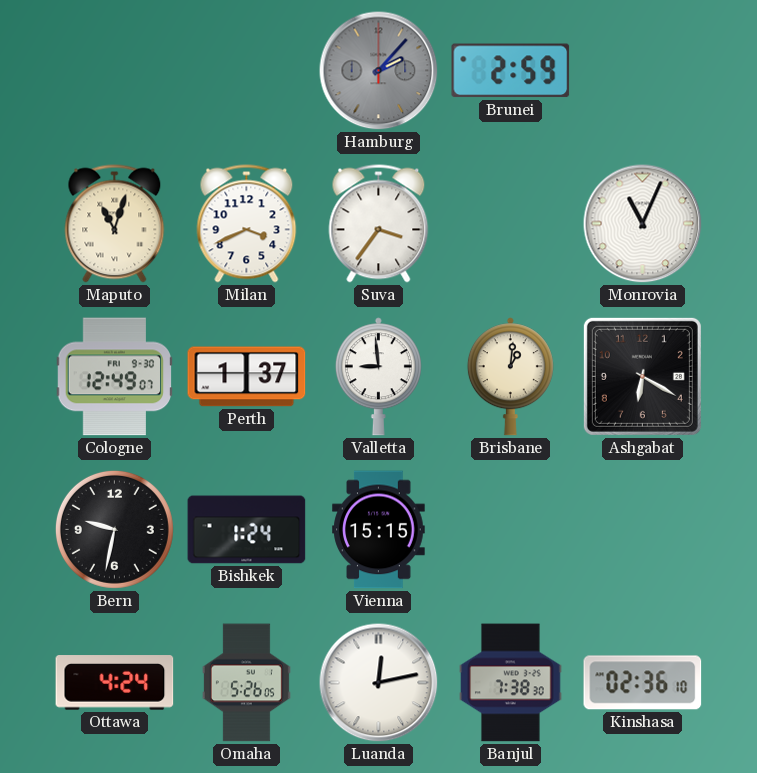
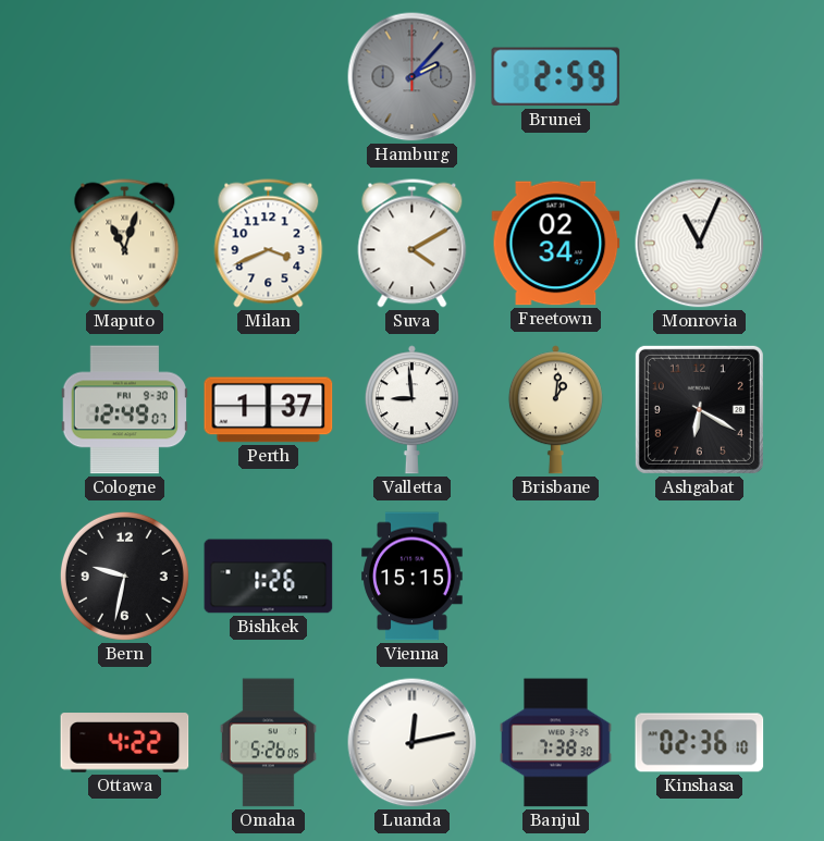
Suva: 3:36 -> 4:10 (413, 244)
Freetown: none -> 02:34 (556, 244)
Bishkek: 1:24 -> 1:26 (269, 577)
Ottawa: 4:24 -> 4:22 (125, 743)
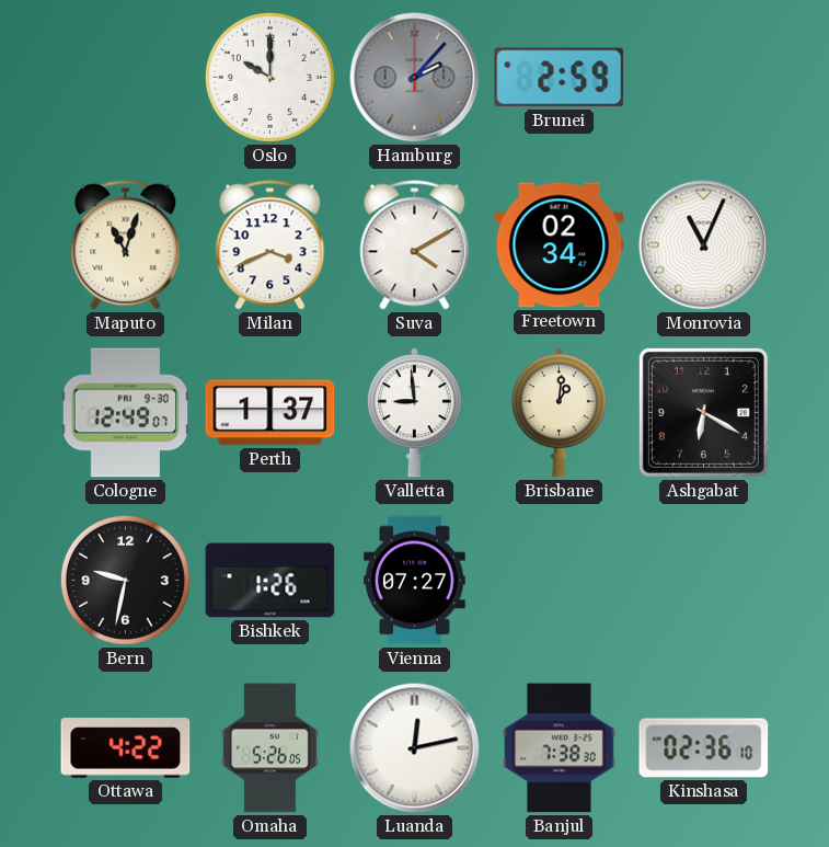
Oslo: none -> 10:00 (269, 77)
Vienna: 15:15 -> 07:27 (415, 581)
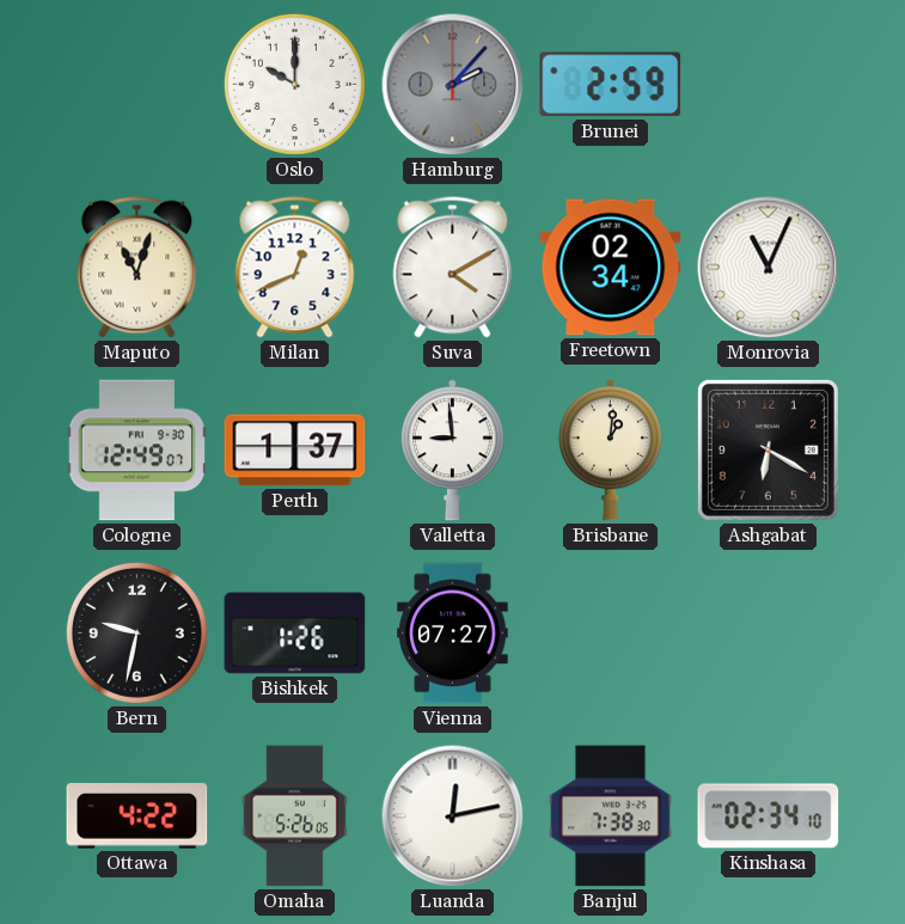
Milan: 3:41 -> 12:41 (295, 268)
Kinshasa: 02:36 -> 02:34 (769, 816)
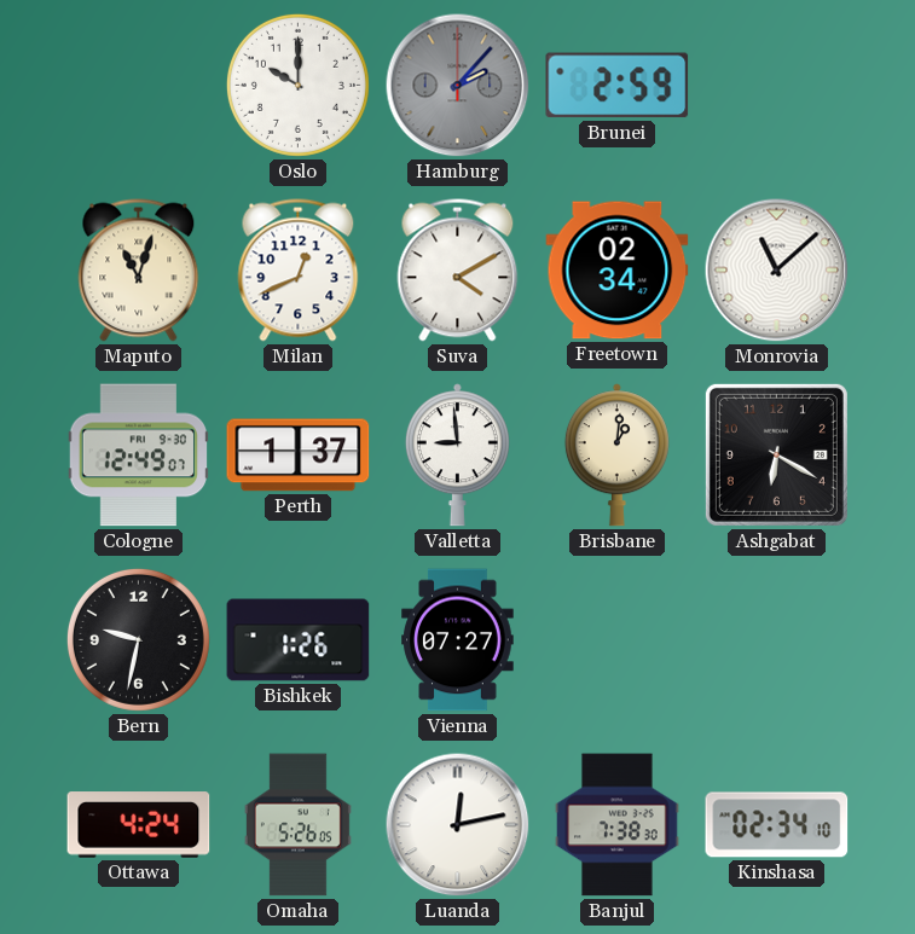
Monrovia: 11:04 -> 11:08 (777, 271)
Ottawa: 4:22 -> 4:24 (139, 825)
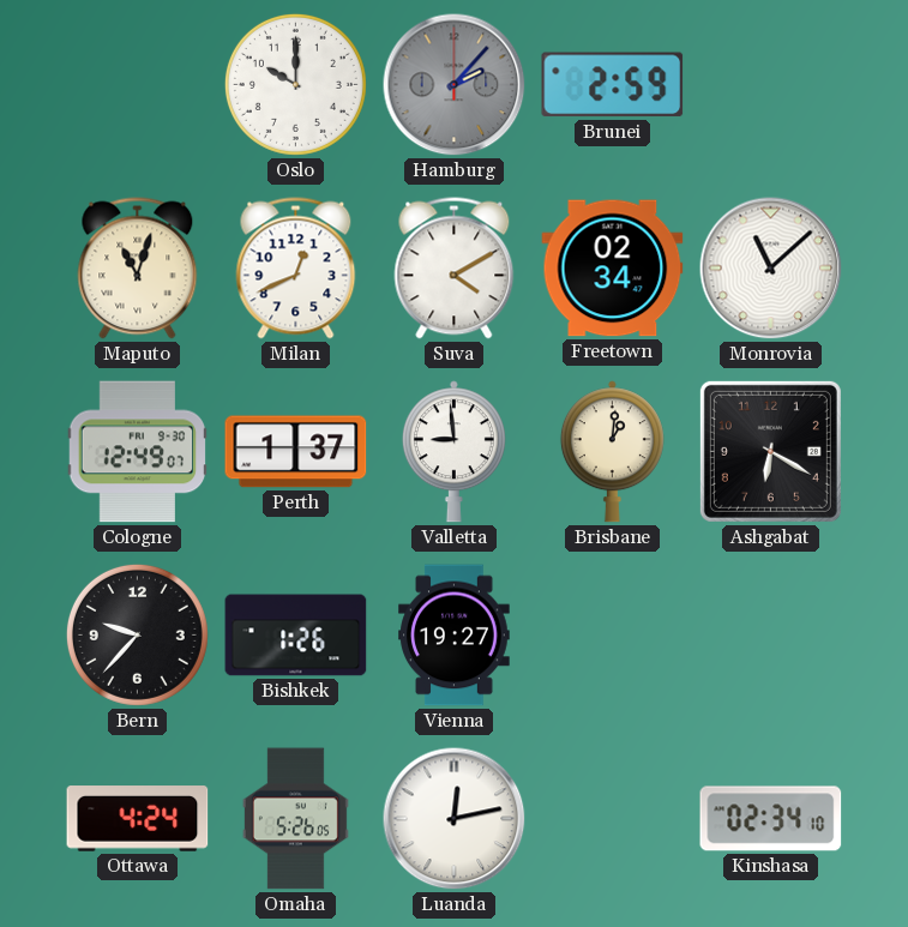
Bern: 9:32 -> 9:37 (137, 634)
Vienna: 07:27 -> 19:27 (455, 636)
Banjul: 7:38 -> none (618, 825)
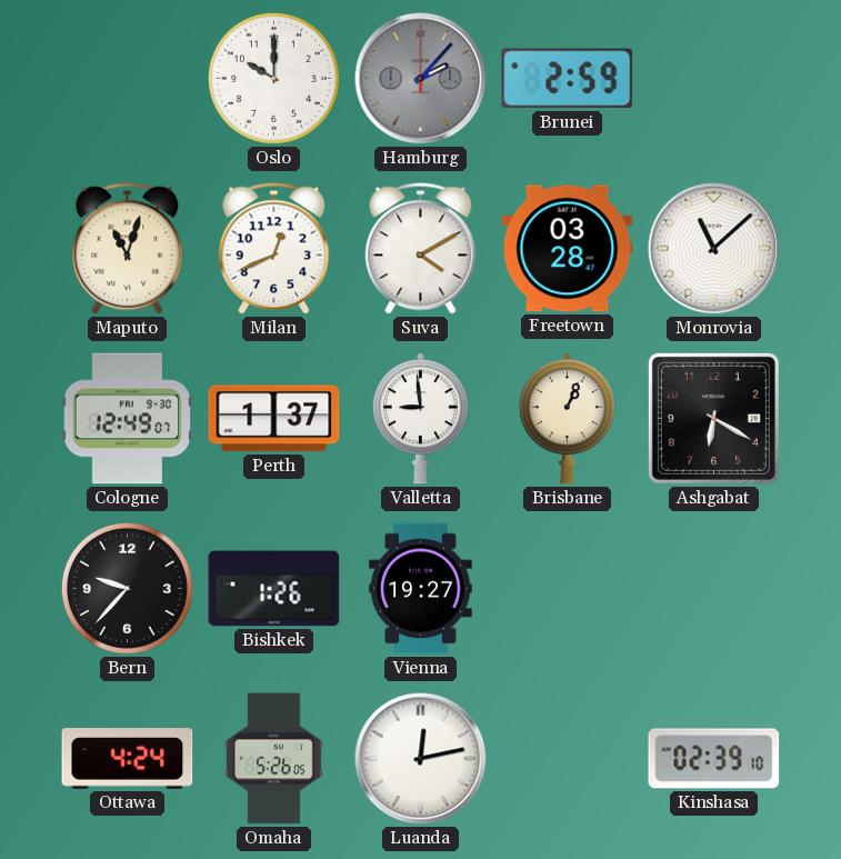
Freetown: 02:34 -> 03:28 (568, 249)
Brisbane: 1:01 -> 1:04 (567, 419)
Kinshasa: 02:34 -> 02:39 (714, 759)
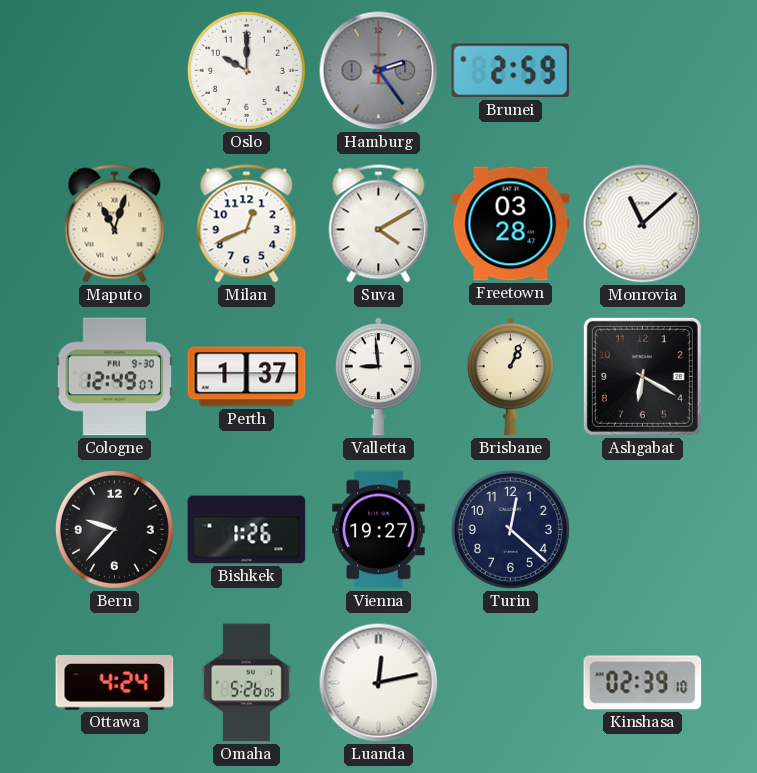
Hamburg: 2:07 -> 2:24 (379, 71)
Turin: none -> 12:22 (510, 529)
